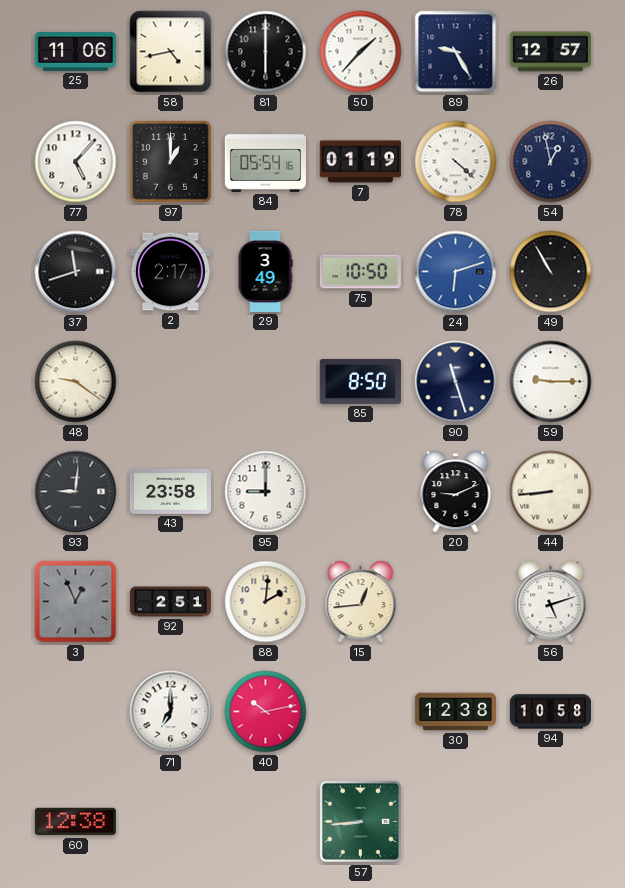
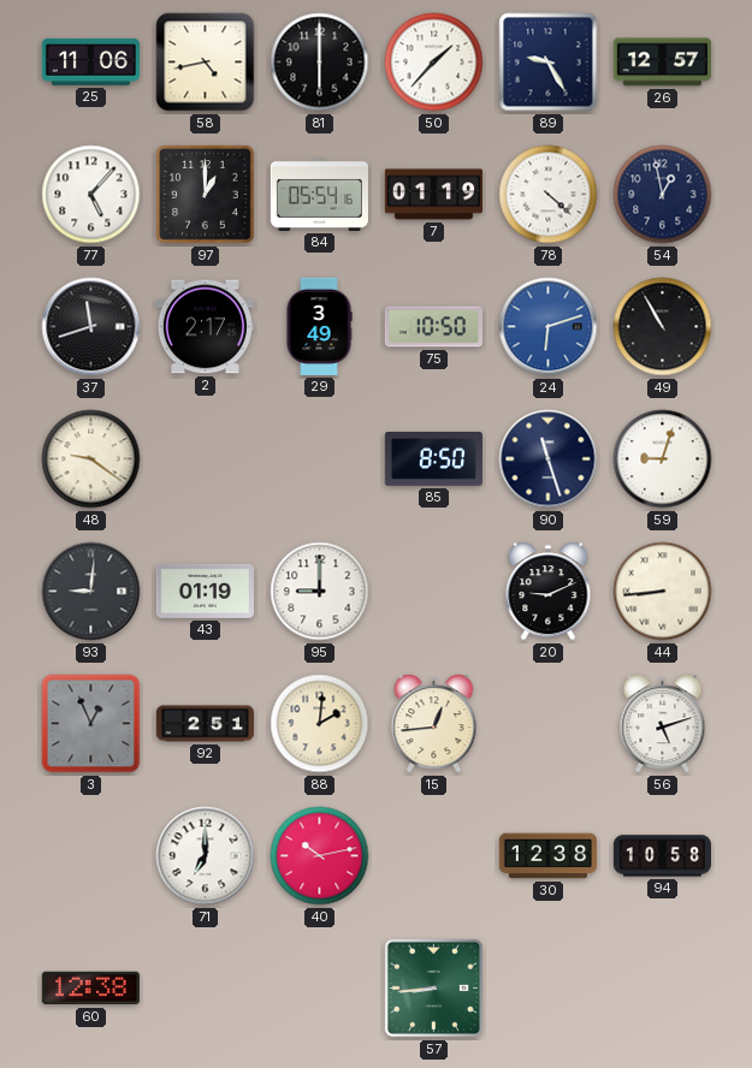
59: 9:15 -> 9:03 (663, 459)
43: 23:58 -> 01:19 (205, 591)
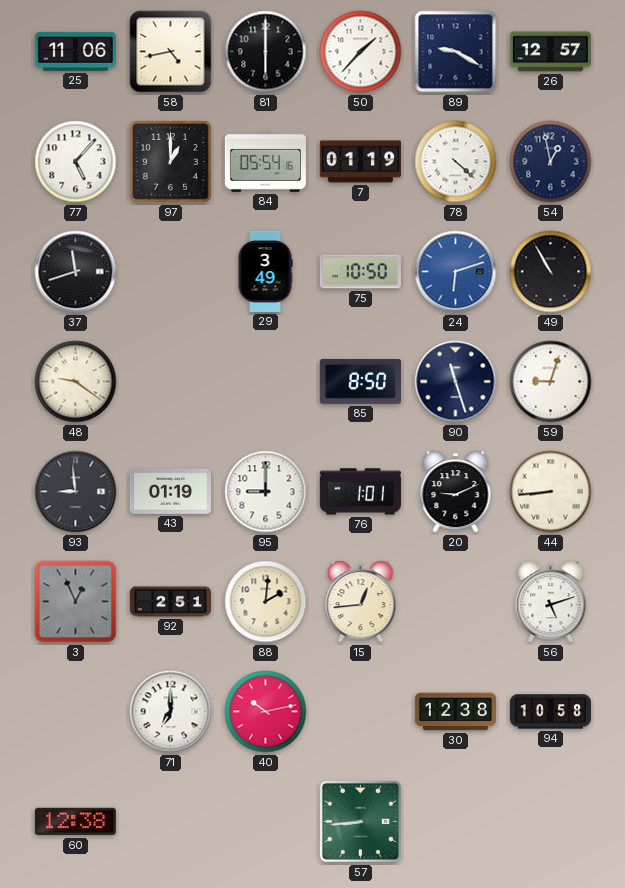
89: 9:25 -> 9:20 (456, 52)
2: 2:17 -> none (205, 327)
93: 9:01 -> 8:59 (76, 492)
76: none -> 1:01 (360, 492)
